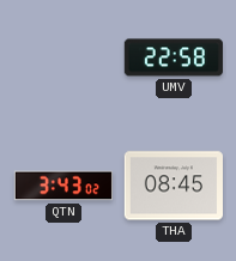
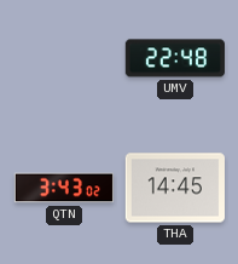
UMV: 22:58 -> 22:48 (175, 58)
THA: 08:45 -> 14:45 (174, 188)
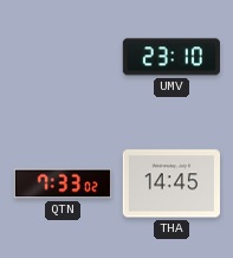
UMV: 22:48 -> 23:10 (171, 57)
QTN: 3:43 -> 7:33 (63, 183)
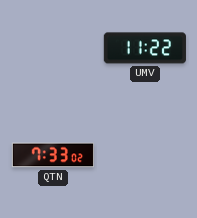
UMV: 23:10 -> 11:22 (145, 48)
THA: 14:45 -> none (170, 183)
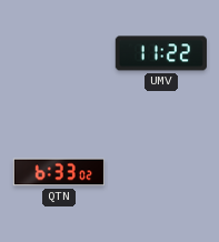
QTN: 7:33 -> 6:33 (59, 172)
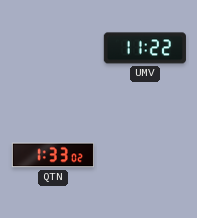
QTN: 6:33 -> 1:33 (53, 155)
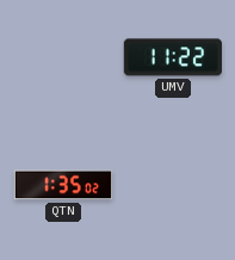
QTN: 1:33 -> 1:35 (63, 185)
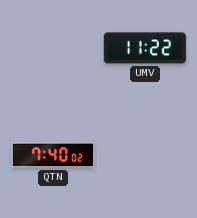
QTN: 1:35 -> 7:40 (53, 155)
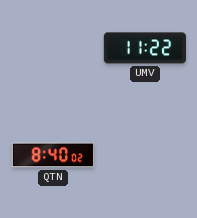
QTN: 7:40 -> 8:40 (53, 155)
